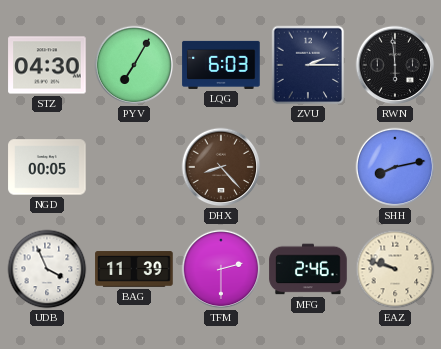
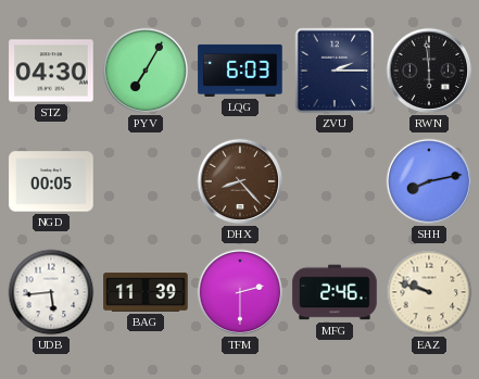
UDB: 3:56 -> 5:44 (51, 292)
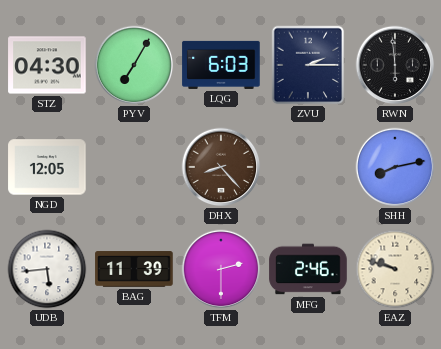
NGD: 00:05 -> 12:05 (47, 167)
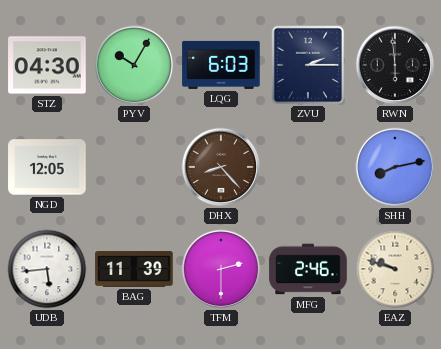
PYV: 7:05 -> 10:05 (134, 65)
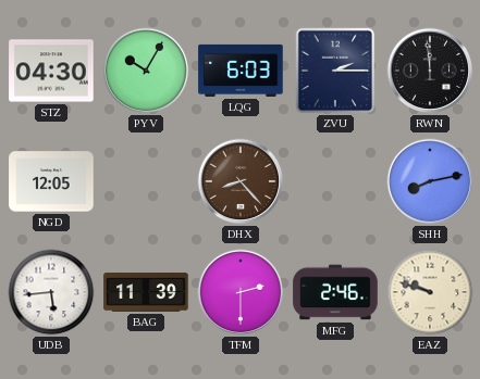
RWN: 5:59 -> 11:59 (430, 71)
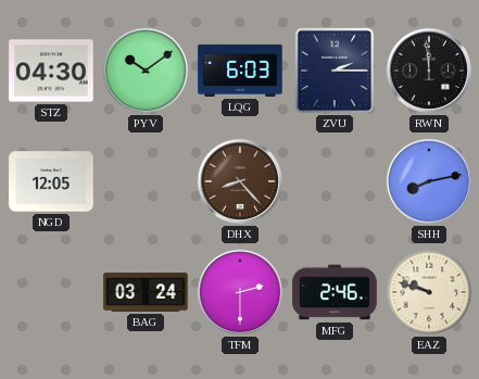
PYV: 10:05 -> 10:09 (146, 71)
UDB: 5:44 -> none (51, 292)
BAG: 11:39 -> 03:24 (146, 292)
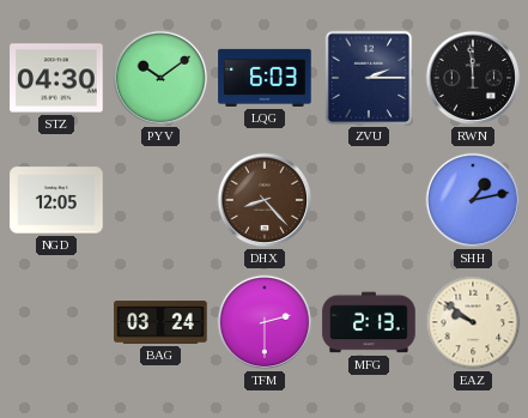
SHH: 8:13 -> 1:13 (473, 200)
MFG: 2:46 -> 2:13 (369, 322)
EAZ: 9:48 -> 9:51 (473, 322)
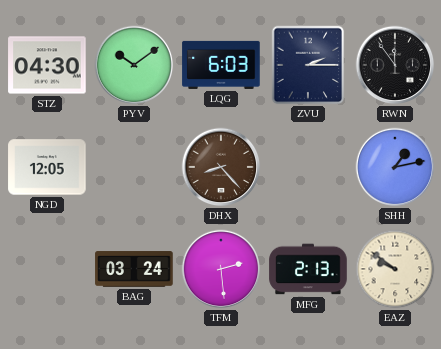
RWN: 11:59 -> 11:54 (395, 65)
TFM: 2:30 -> 2:29 (221, 269)
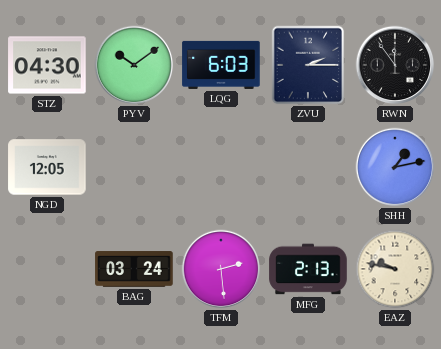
DHX: 8:23 -> none (221, 167)
EAZ: 9:51 -> 9:47 (395, 269)
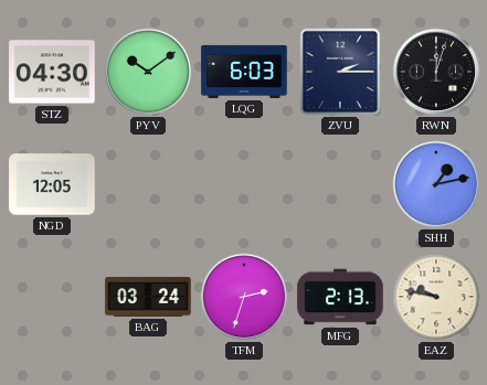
RWN: 11:54 -> 12:03 (436, 72)
TFM: 2:29 -> 2:33 (244, 297)
